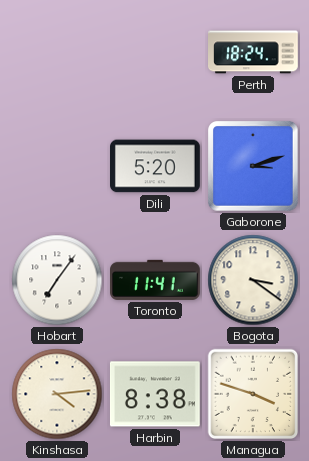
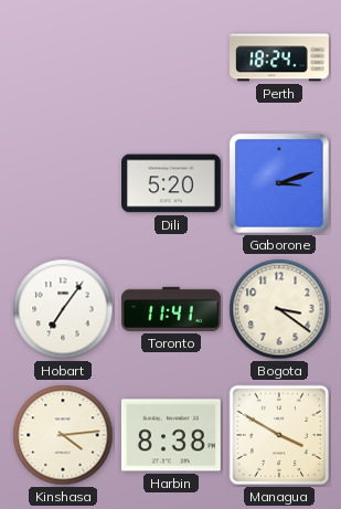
Managua: 3:48 -> 3:50 (279, 435)
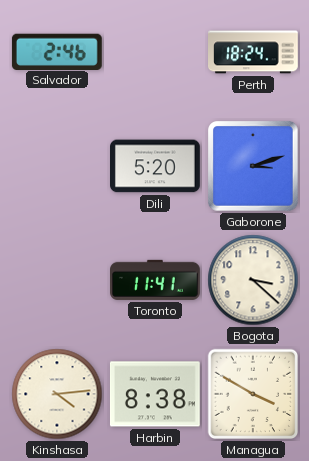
Salvador: none -> 2:46 (57, 51)
Hobart: 7:06 -> none (63, 309)
Bogota: 3:21 -> 3:22 (253, 280)
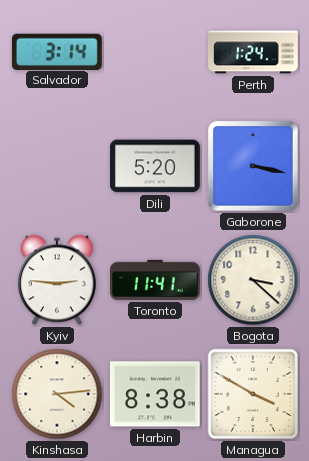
Salvador: 2:46 -> 3:14 (57, 51)
Perth: 18:24 -> 1:24 (254, 52)
Gaborone: 3:12 -> 3:17 (254, 167)
Kyiv: none -> 2:46 (57, 280)
